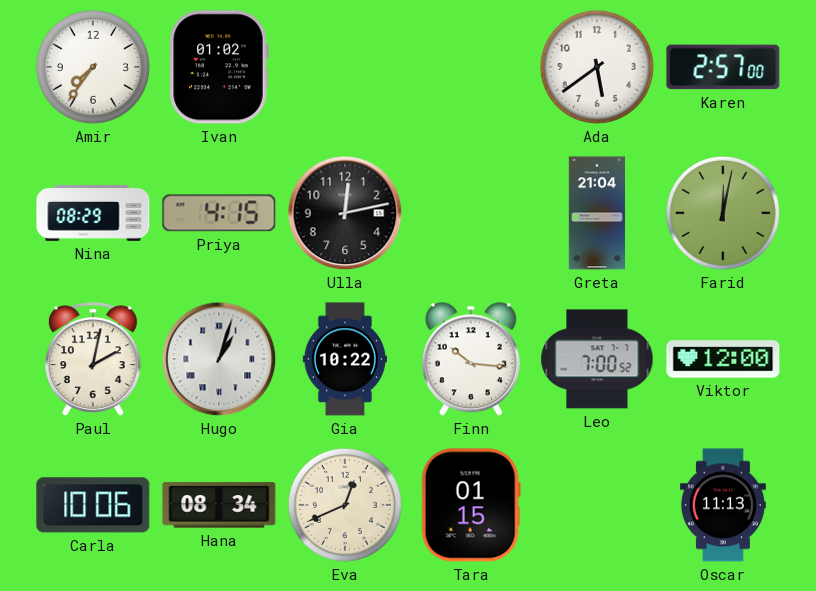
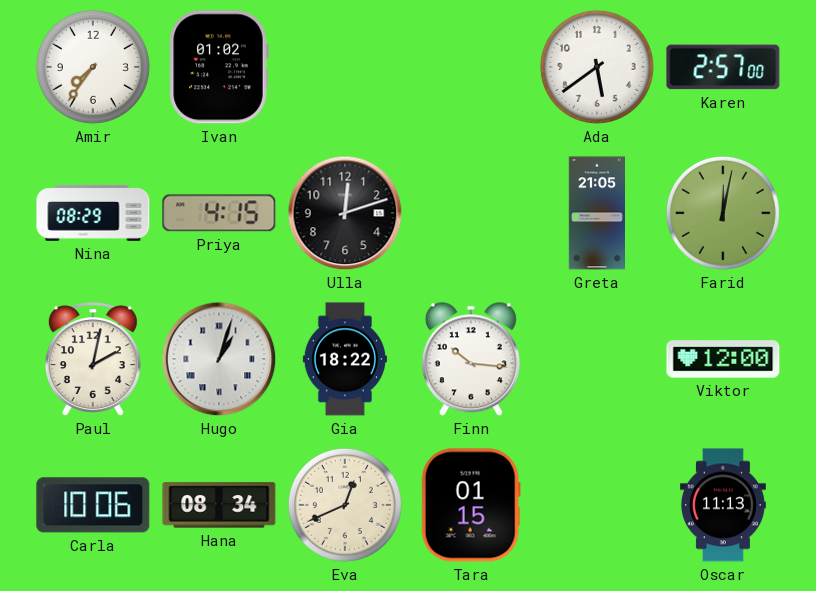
Ulla: 12:13 -> 12:12 (345, 213)
Greta: 21:04 -> 21:05 (596, 213)
Gia: 10:22 -> 18:22 (345, 359)
Leo: 7:00 -> none (597, 359)
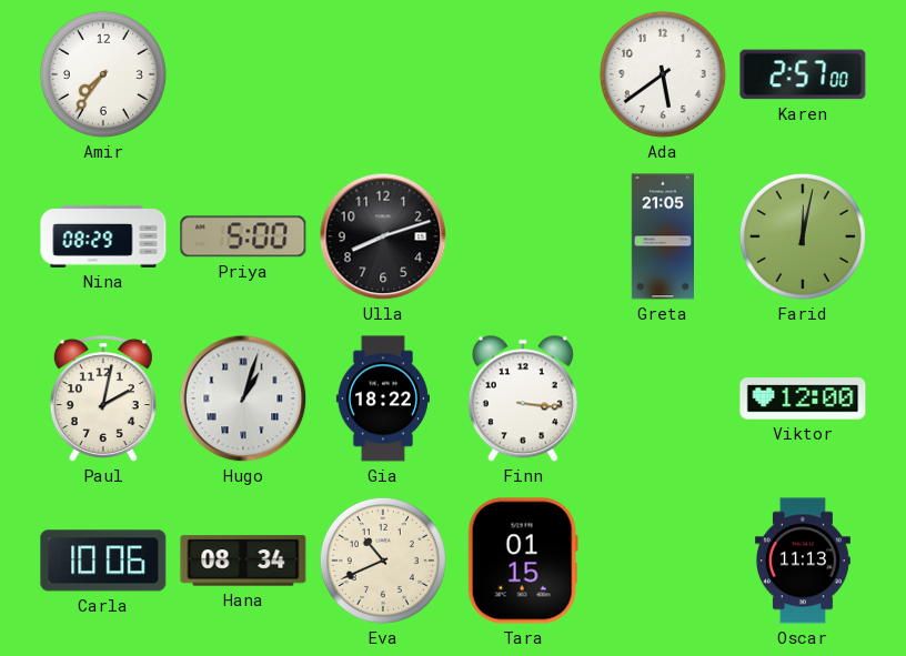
Ivan: 01:02 -> none (219, 67)
Priya: 4:15 -> 5:00 (243, 236)
Ulla: 12:12 -> 8:12 (383, 236)
Finn: 10:16 -> 3:16 (523, 398)
Eva: 12:41 -> 10:41 (383, 561)
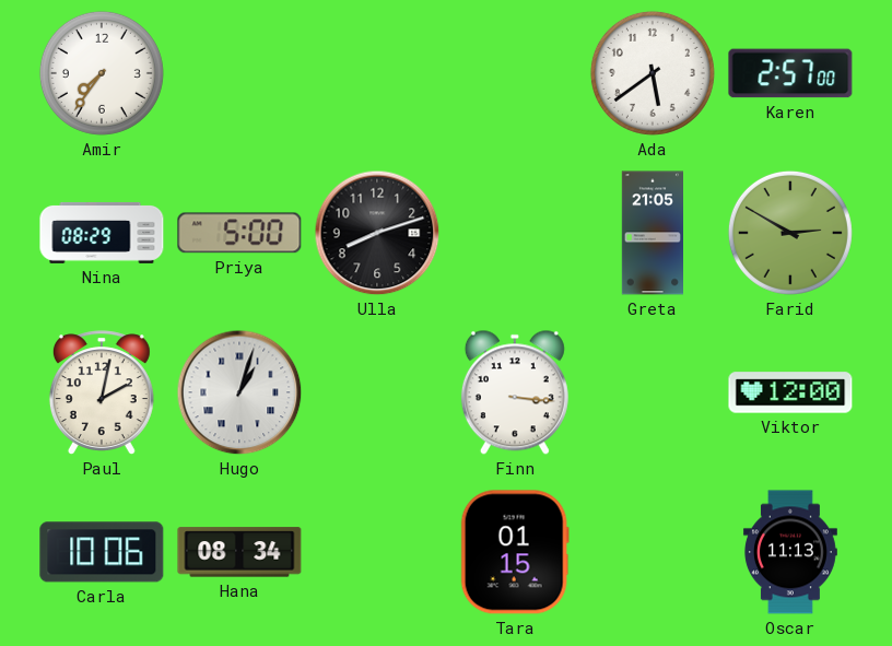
Farid: 12:02 -> 2:50 (790, 233)
Gia: 18:22 -> none (383, 398)
Eva: 10:41 -> none (383, 561)
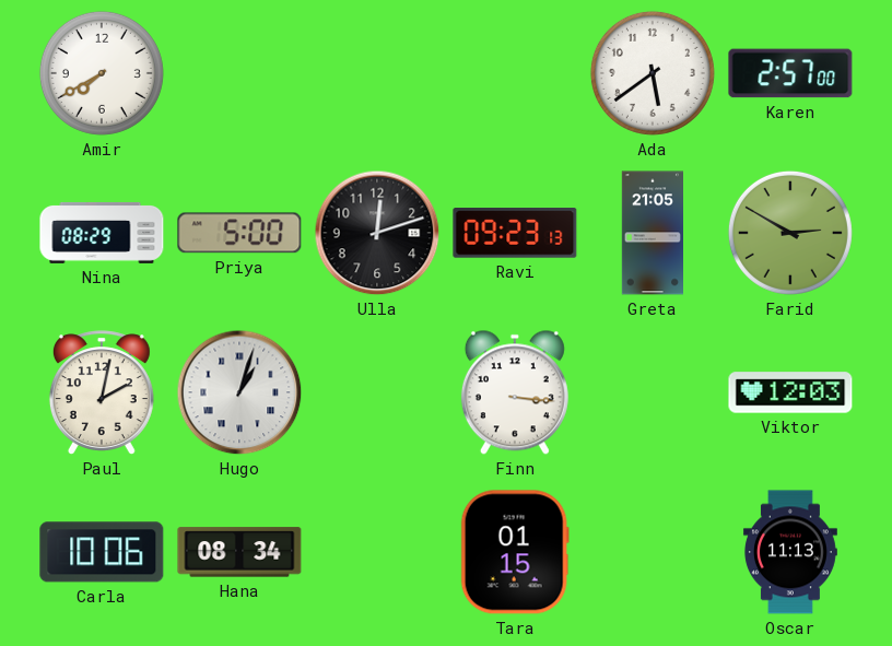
Amir: 7:36 -> 7:40 (102, 73)
Ulla: 8:12 -> 12:12 (377, 233)
Ravi: none -> 09:23 (515, 234)
Viktor: 12:00 -> 12:03 (790, 392)
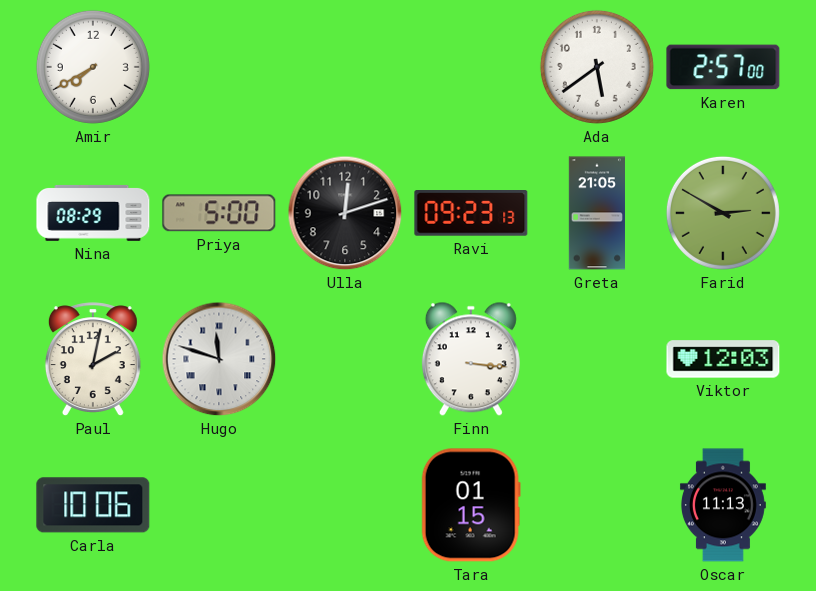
Hugo: 1:03 -> 11:48 (219, 359)
Hana: 08:34 -> none (239, 552)
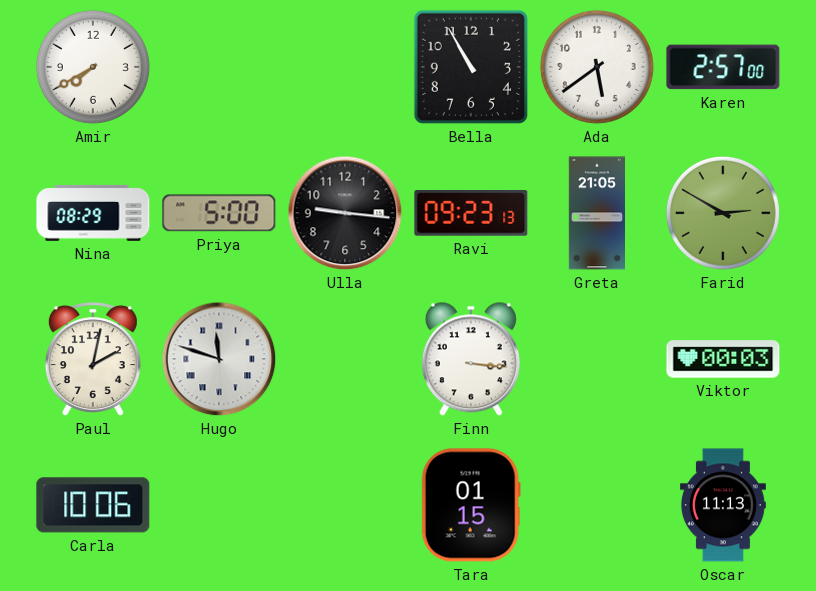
Bella: none -> 10:55 (471, 67)
Ulla: 12:12 -> 9:16 (345, 213)
Viktor: 12:03 -> 00:03 (723, 359)
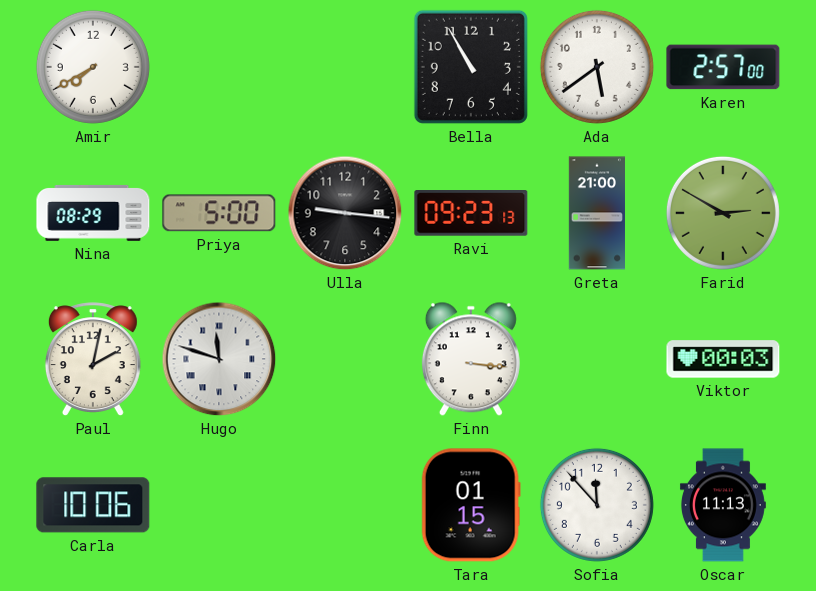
Greta: 21:05 -> 21:00 (596, 213)
Sofia: none -> 11:53 (597, 505)
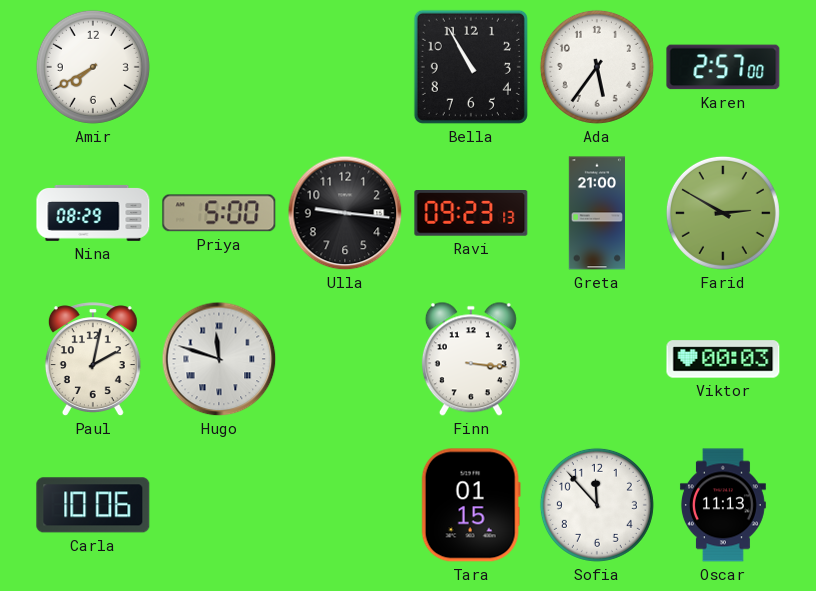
Ada: 5:39 -> 5:36 (597, 67)
